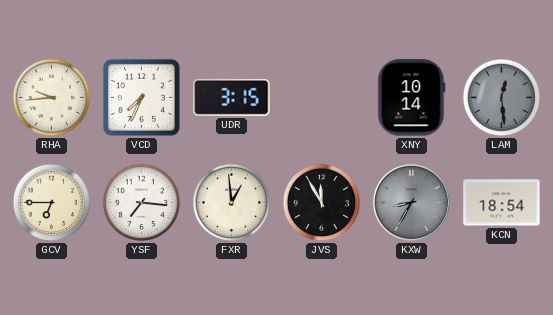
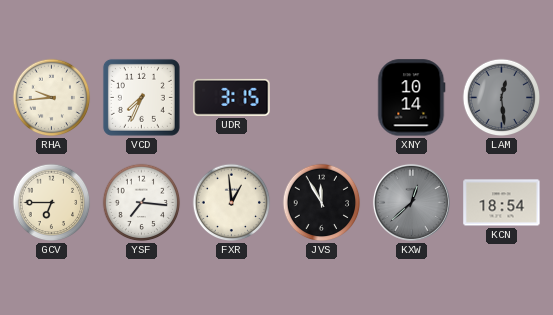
KXW: 8:35 -> 12:38 (411, 202)
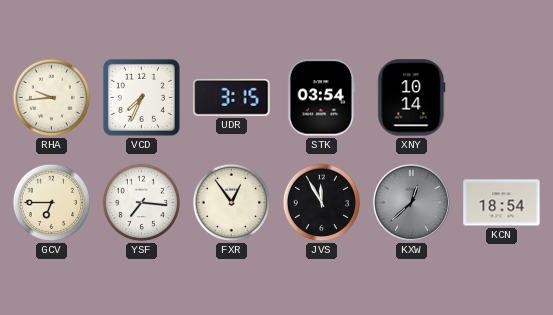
STK: none -> 03:54 (322, 98)
LAM: 12:29 -> none (502, 98)
FXR: 12:59 -> 12:54 (232, 203)
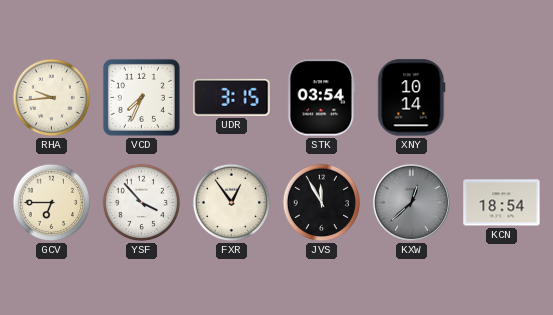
YSF: 7:16 -> 3:53 (142, 203)
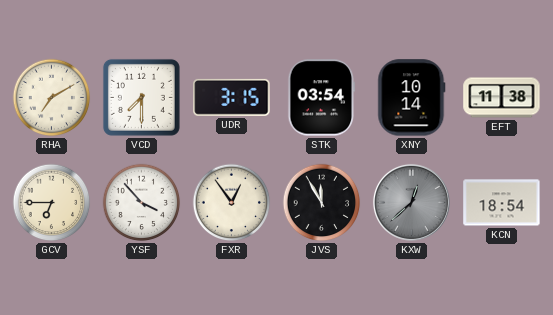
RHA: 9:44 -> 7:10 (52, 98)
VCD: 7:34 -> 7:30 (141, 97)
EFT: none -> 11:38 (502, 98)
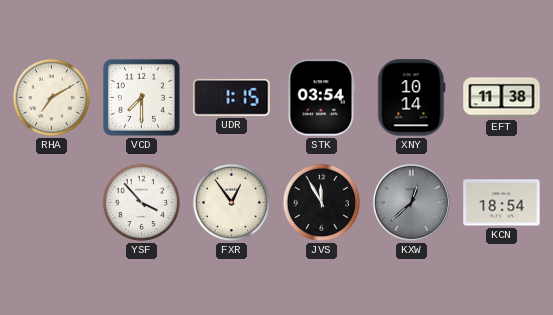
UDR: 3:15 -> 1:15 (232, 97)
GCV: 6:45 -> none (52, 203)
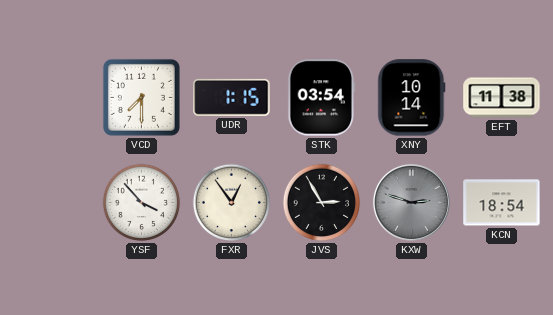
RHA: 7:10 -> none (52, 98)
JVS: 11:55 -> 2:55 (322, 203)
KXW: 12:38 -> 2:48 (411, 202)
